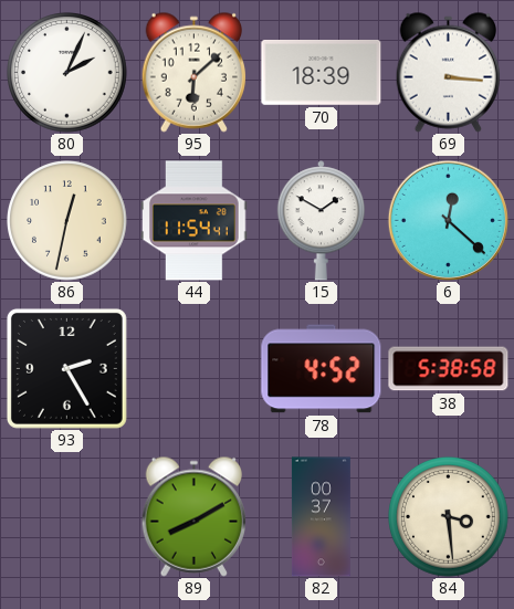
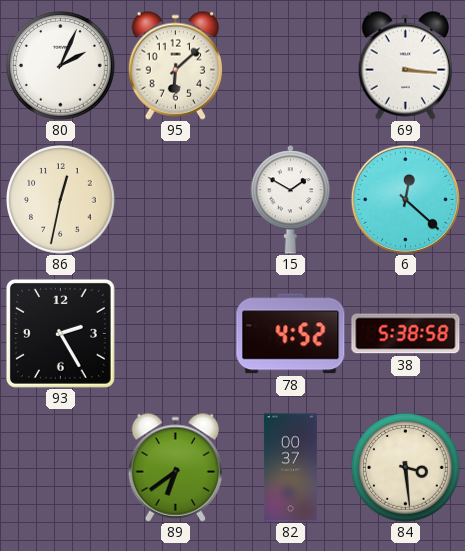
70: 18:39 -> none (322, 73)
44: 11:54 -> none (195, 221)
89: 8:10 -> 6:39 (175, 467)
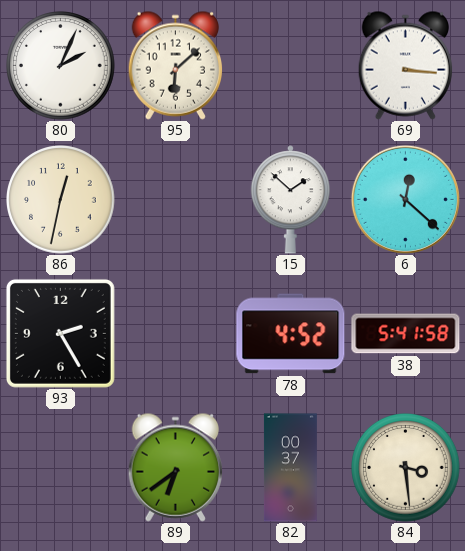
15: 1:50 -> 1:52 (290, 200)
38: 5:38 -> 5:41 (406, 334)
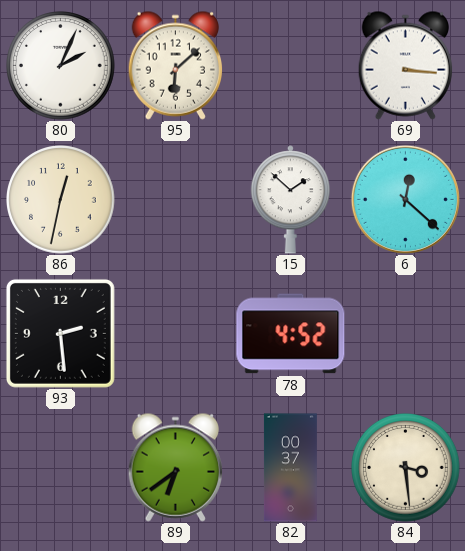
93: 2:25 -> 2:29 (60, 333)
38: 5:41 -> none (406, 334)
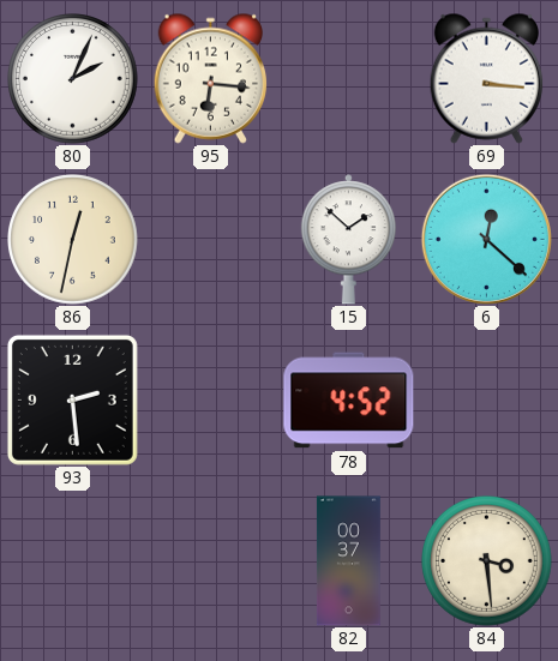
95: 6:08 -> 6:16 (210, 78)
89: 6:39 -> none (175, 467)
